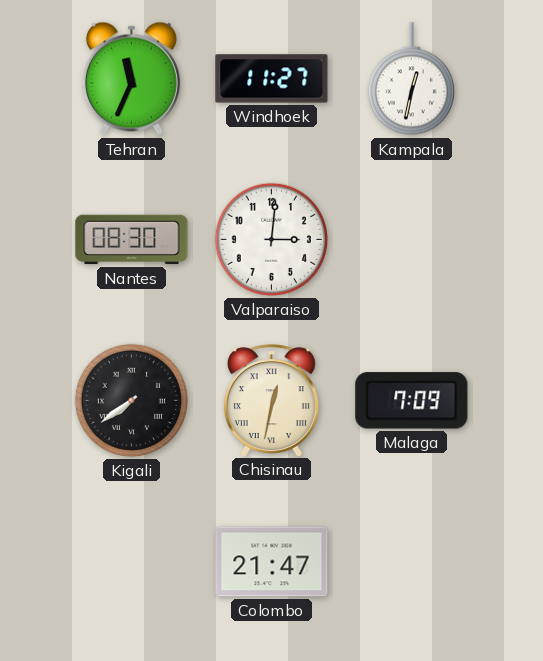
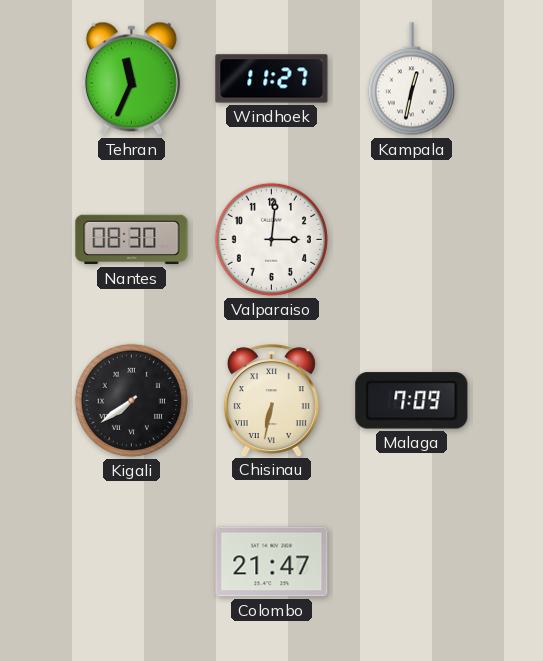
Chisinau: 12:32 -> 6:32 (271, 400)
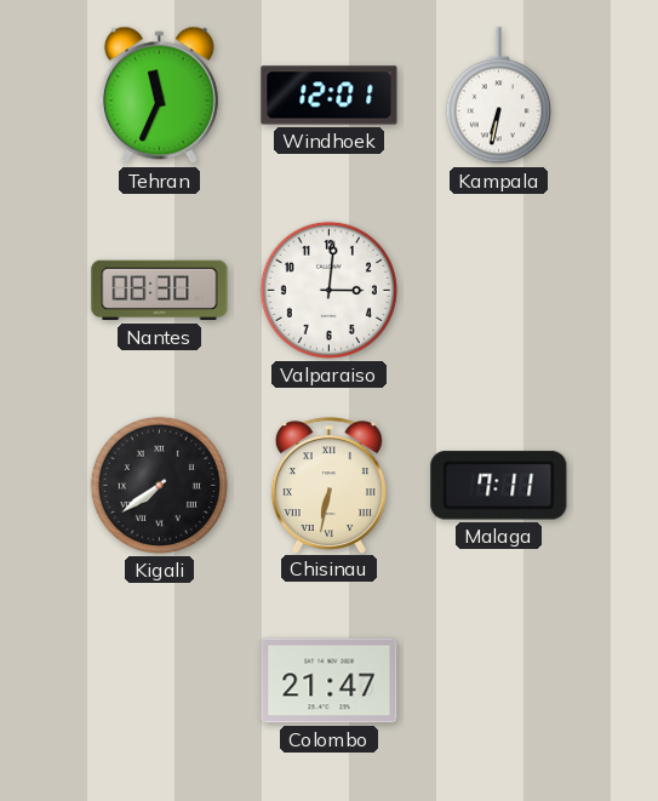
Windhoek: 11:27 -> 12:01 (330, 96)
Kampala: 12:32 -> 6:32 (498, 96)
Malaga: 7:09 -> 7:11 (499, 486)
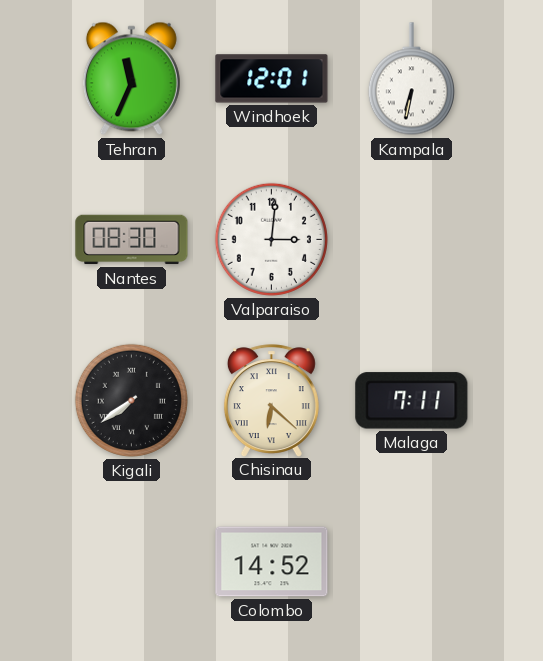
Chisinau: 6:32 -> 6:22 (271, 400)
Colombo: 21:47 -> 14:52 (272, 562)
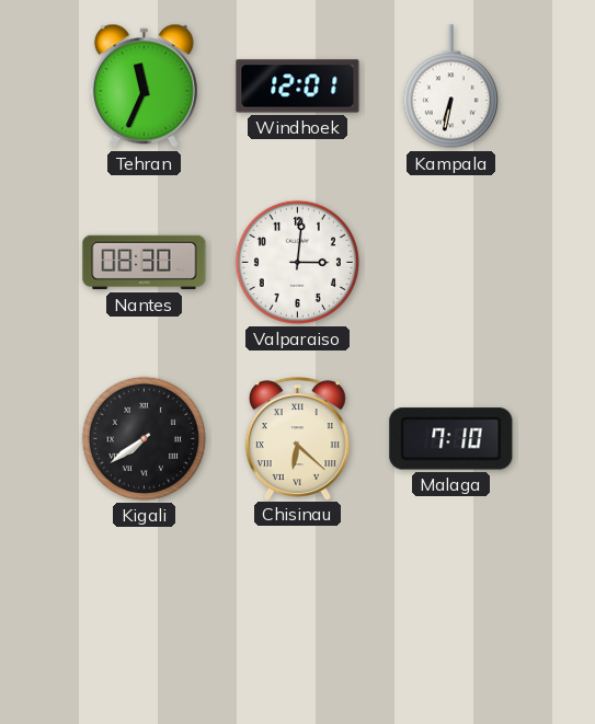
Malaga: 7:11 -> 7:10 (451, 439)
Colombo: 14:52 -> none (272, 562)
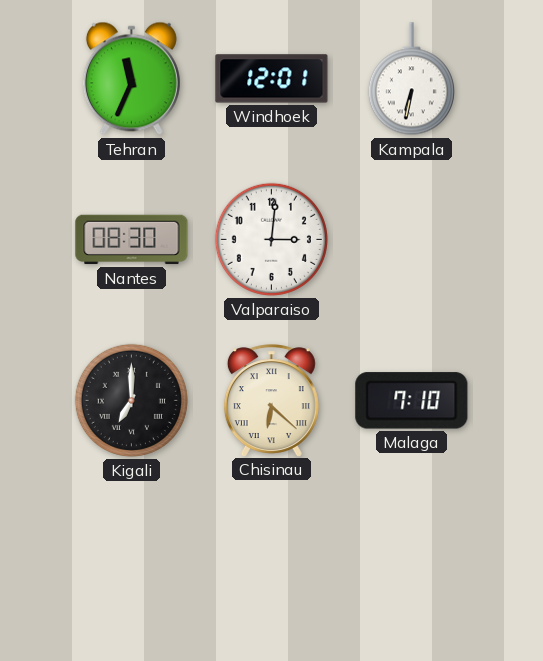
Kigali: 7:39 -> 7:00 (131, 400)
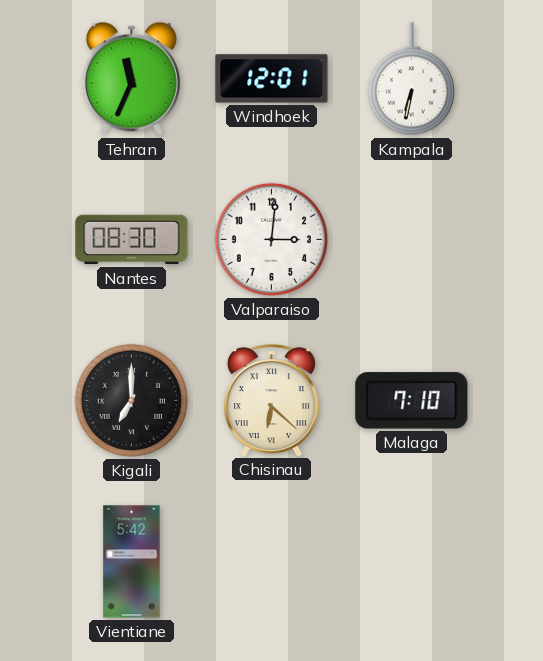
Vientiane: none -> 5:42 (132, 562)
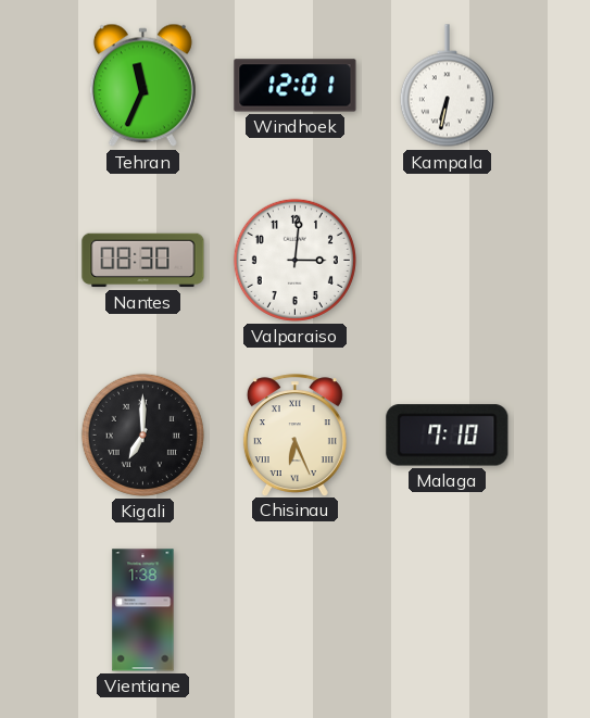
Chisinau: 6:22 -> 6:26 (294, 434)
Vientiane: 5:42 -> 1:38 (143, 610)
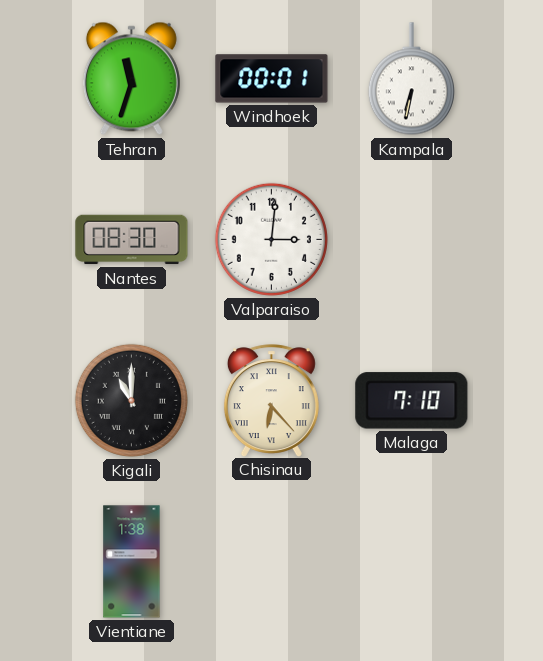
Tehran: 11:34 -> 11:33 (131, 79)
Windhoek: 12:01 -> 00:01 (272, 79)
Kigali: 7:00 -> 11:00 (131, 400)
Chisinau: 6:26 -> 6:23 (271, 400)
